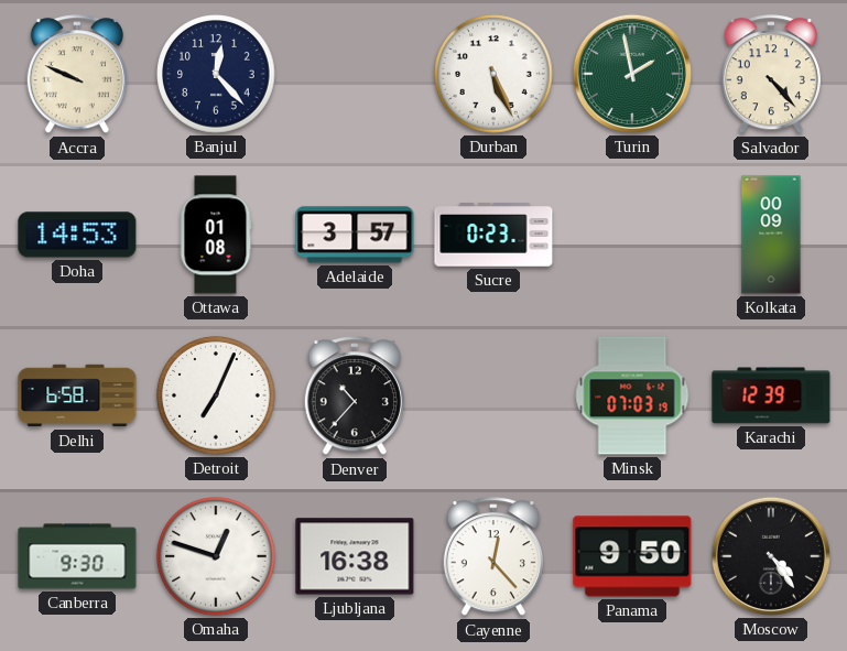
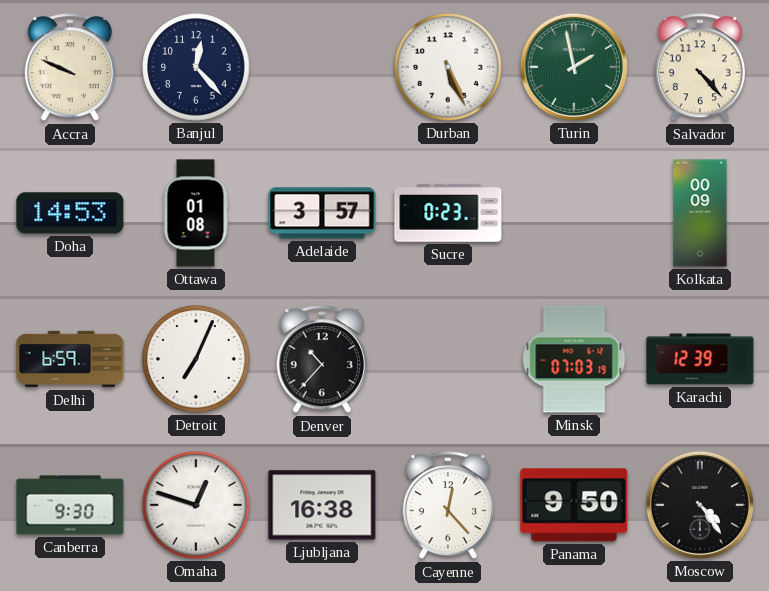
Delhi: 6:58 -> 6:59 (70, 359)
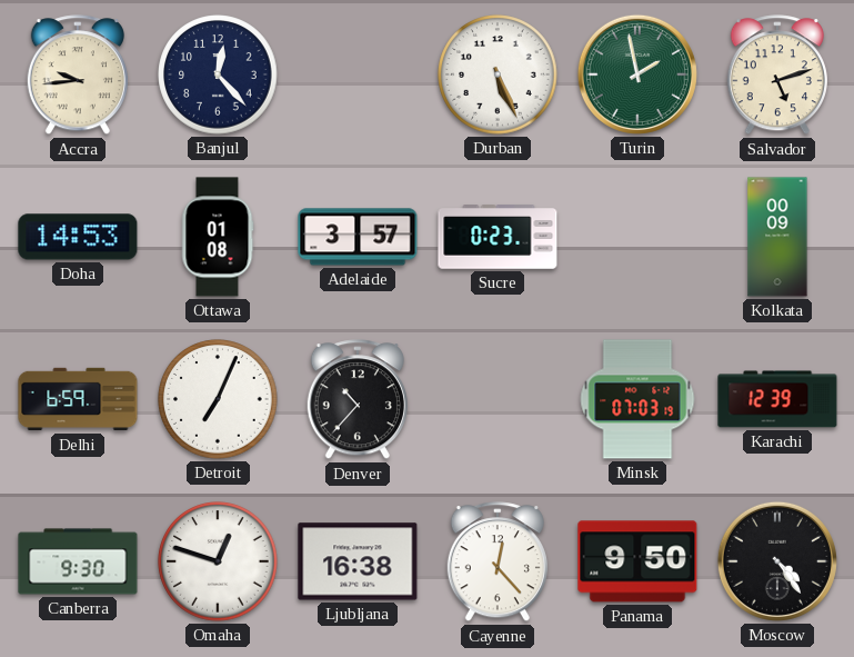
Accra: 9:49 -> 9:44 (78, 76)
Salvador: 4:23 -> 5:12 (777, 76)
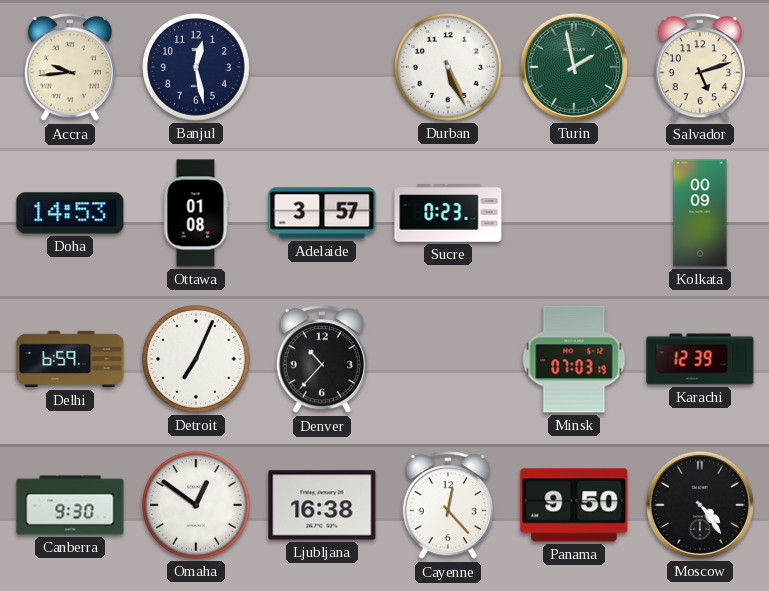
Banjul: 12:23 -> 12:28 (196, 67)
Omaha: 12:48 -> 12:51 (196, 505)
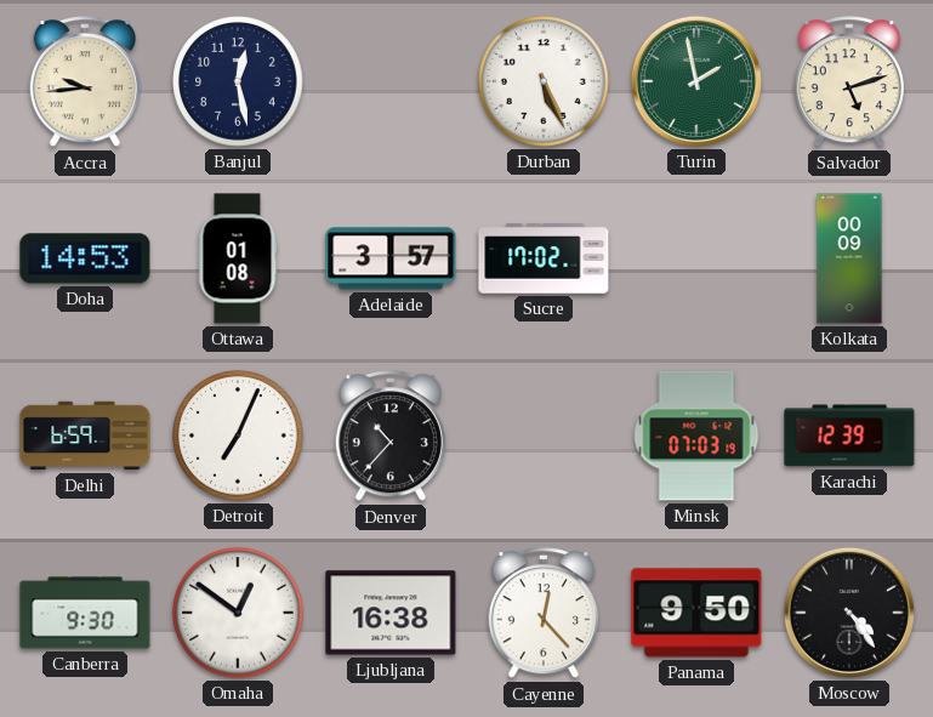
Sucre: 0:23 -> 17:02 (544, 258)
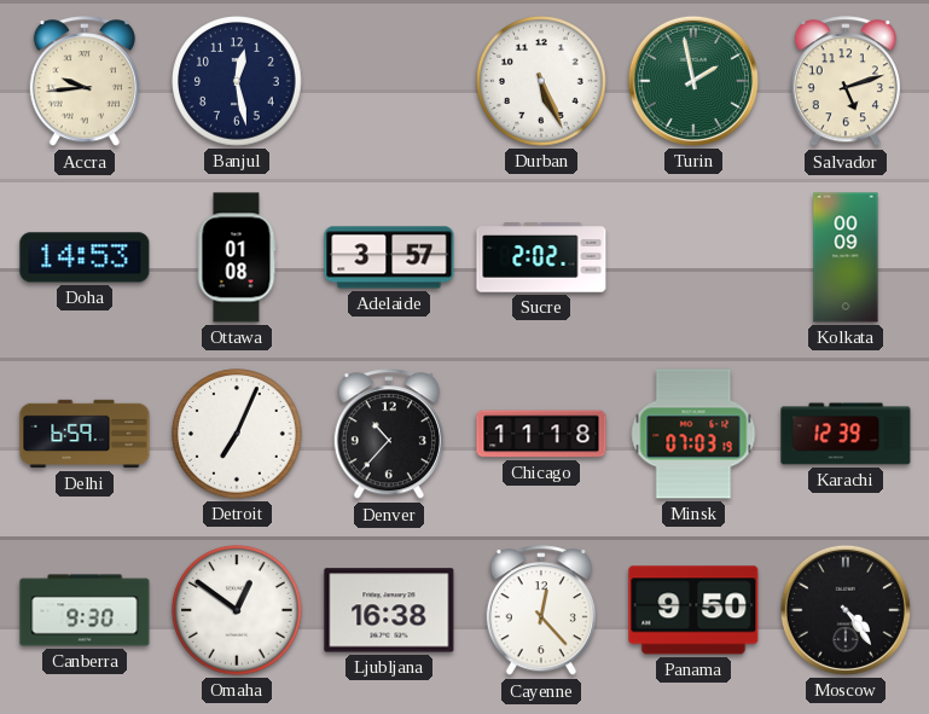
Sucre: 17:02 -> 2:02 (541, 257)
Chicago: none -> 11:18 (541, 434)
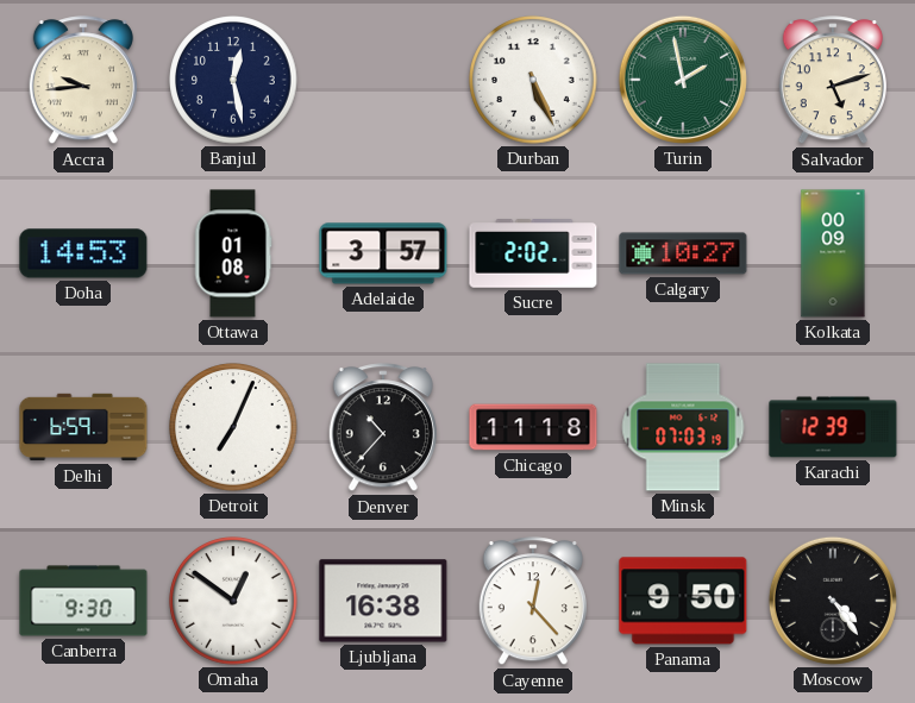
Calgary: none -> 10:27 (683, 253)
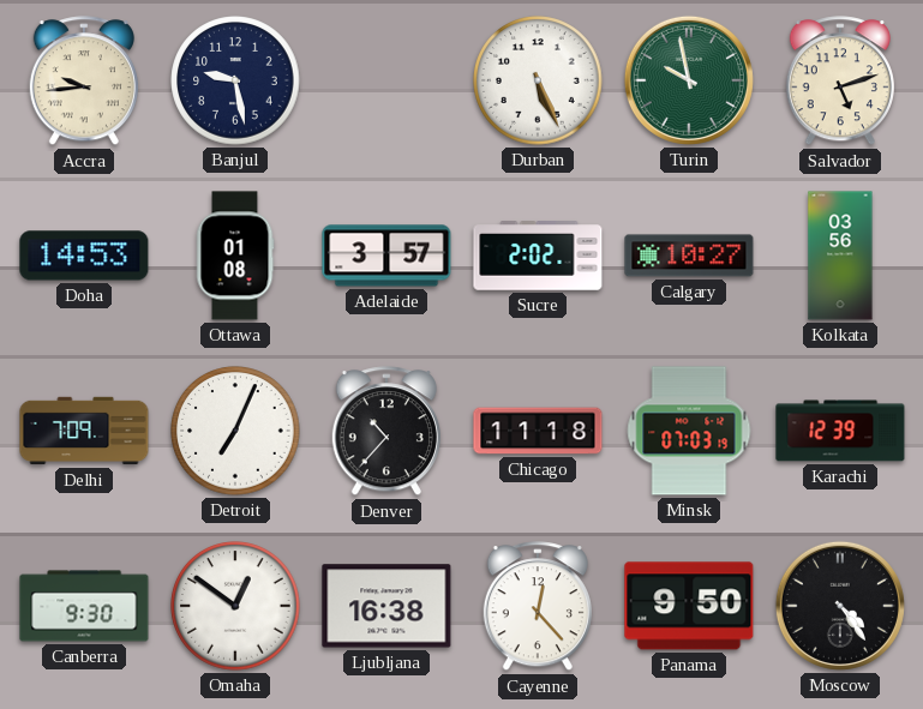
Banjul: 12:28 -> 9:28 (235, 80)
Turin: 1:58 -> 9:58 (689, 80)
Kolkata: 00:09 -> 03:56 (840, 256)
Delhi: 6:59 -> 7:09 (84, 431)
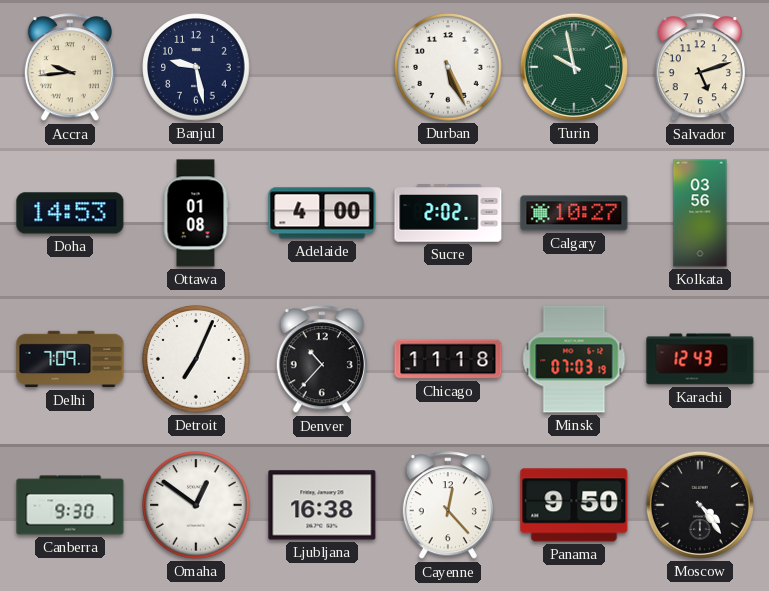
Adelaide: 3:57 -> 4:00 (322, 213)
Karachi: 12:39 -> 12:43 (700, 359)
